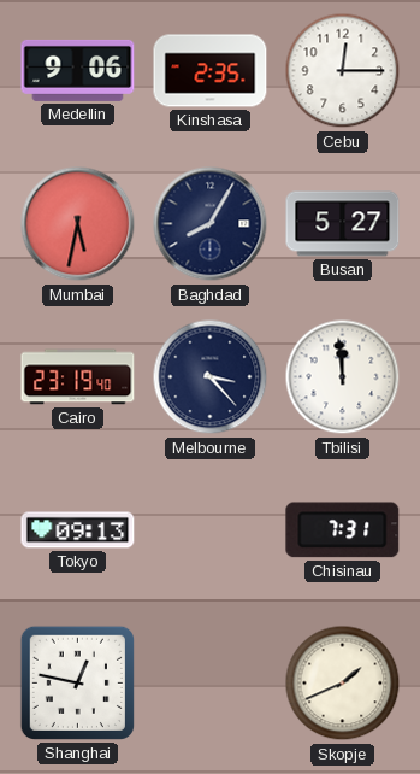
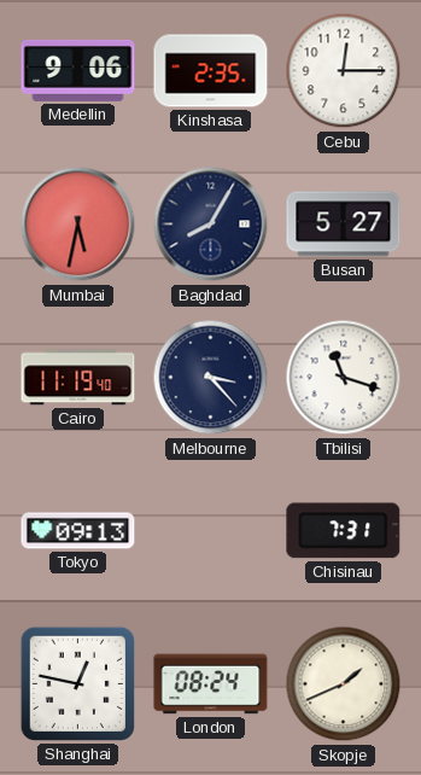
Cairo: 23:19 -> 11:19 (78, 378)
Tbilisi: 11:59 -> 11:18 (344, 378)
London: none -> 08:24 (211, 684)
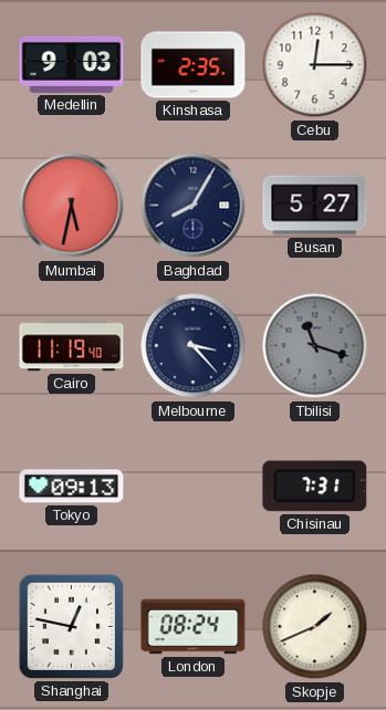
Medellin: 9:06 -> 9:03 (72, 64)
Tbilisi dial: white -> grey (315, 346)
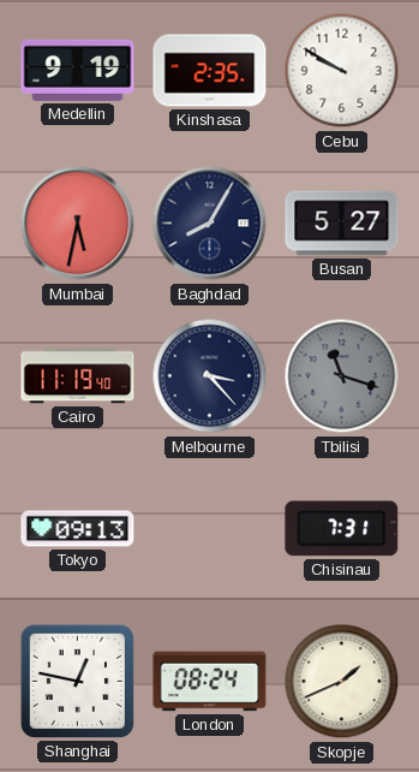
Medellin: 9:03 -> 9:19 (78, 70)
Cebu: 12:15 -> 9:50 (342, 71)
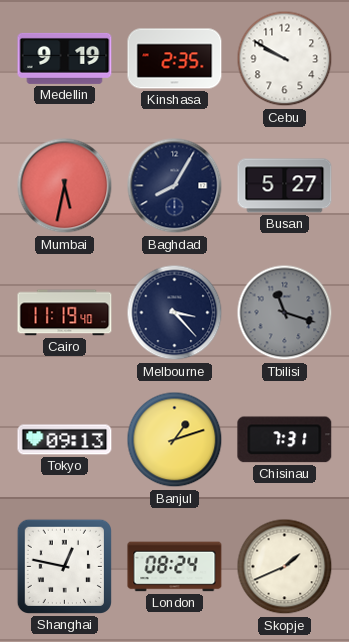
Banjul: none -> 1:12 (175, 440)
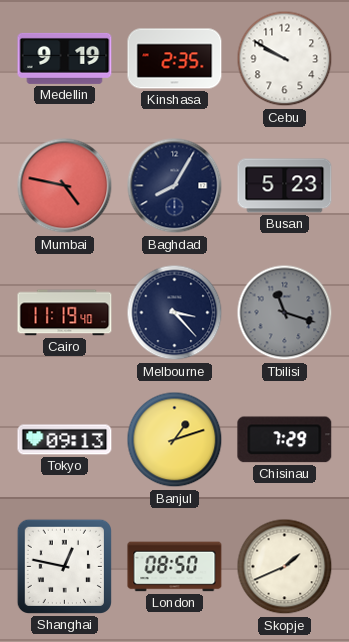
Mumbai: 5:32 -> 4:47 (65, 186)
Busan: 5:27 -> 5:23 (285, 186)
Chisinau: 7:31 -> 7:29 (285, 440)
London: 08:24 -> 08:50 (175, 567)
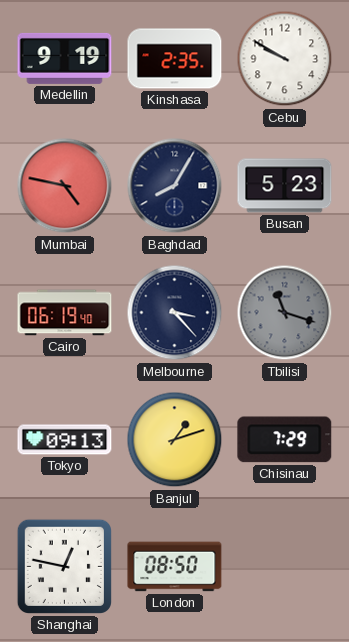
Cairo: 11:19 -> 06:19 (65, 313)
Skopje: 1:41 -> none (285, 567)
